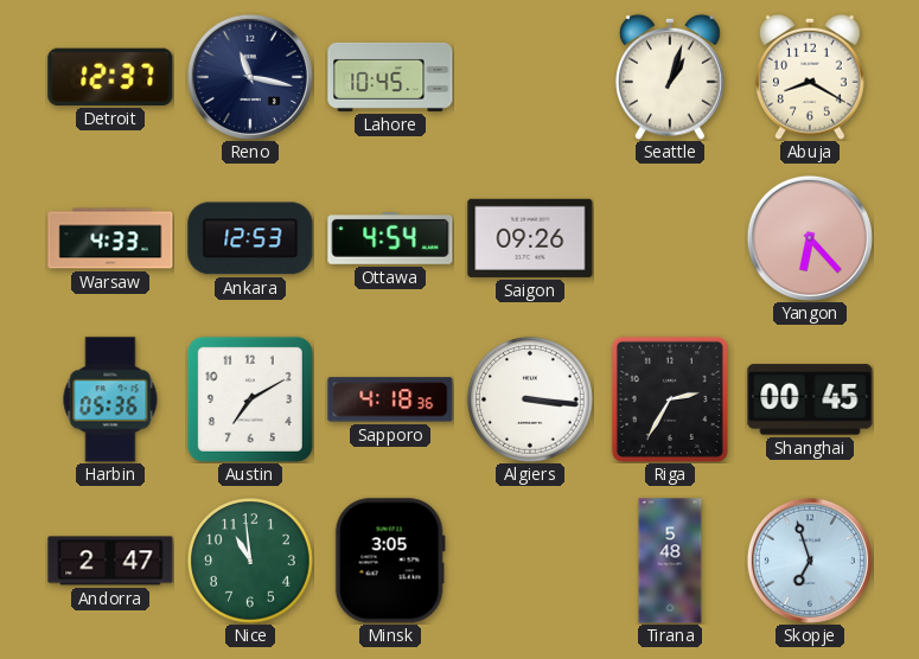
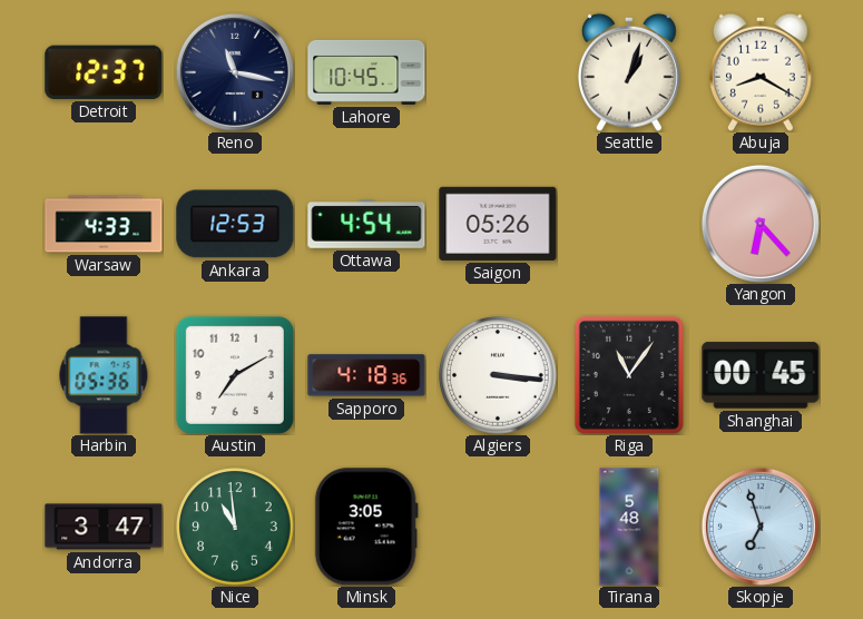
Saigon: 09:26 -> 05:26 (498, 224)
Riga: 2:35 -> 11:06 (629, 375)
Andorra: 2:47 -> 3:47 (104, 527)
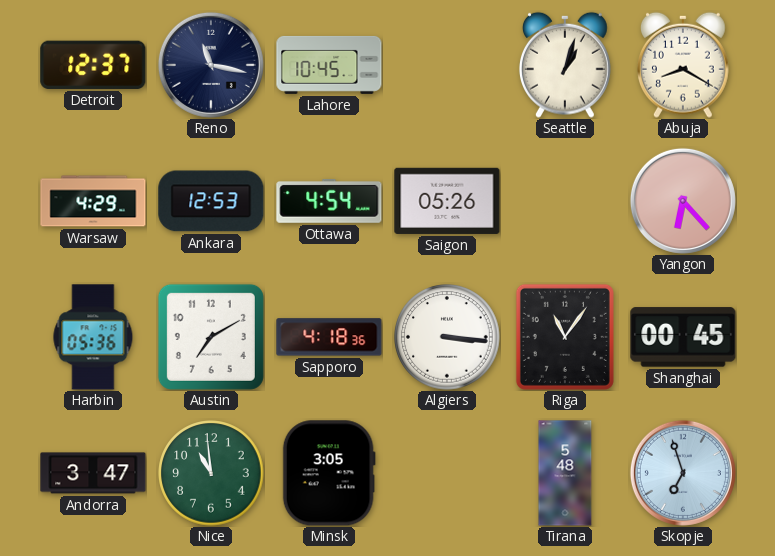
Warsaw: 4:33 -> 4:29 (93, 201)
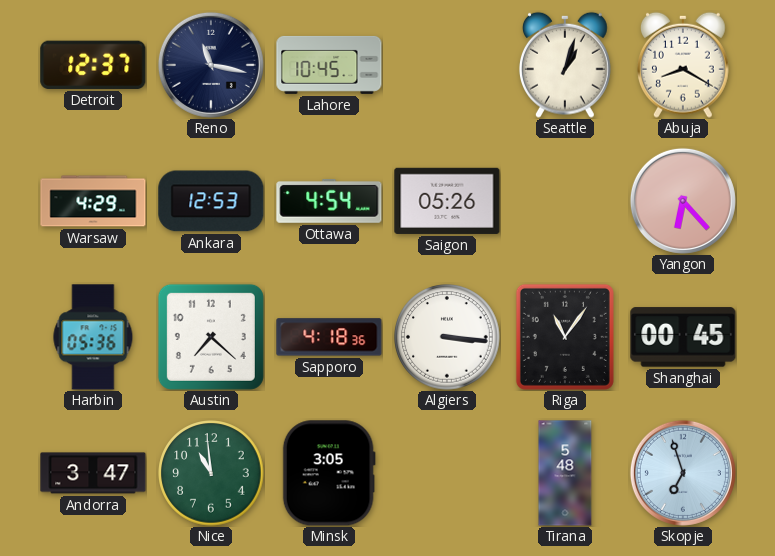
Austin: 7:10 -> 7:22 (211, 337)
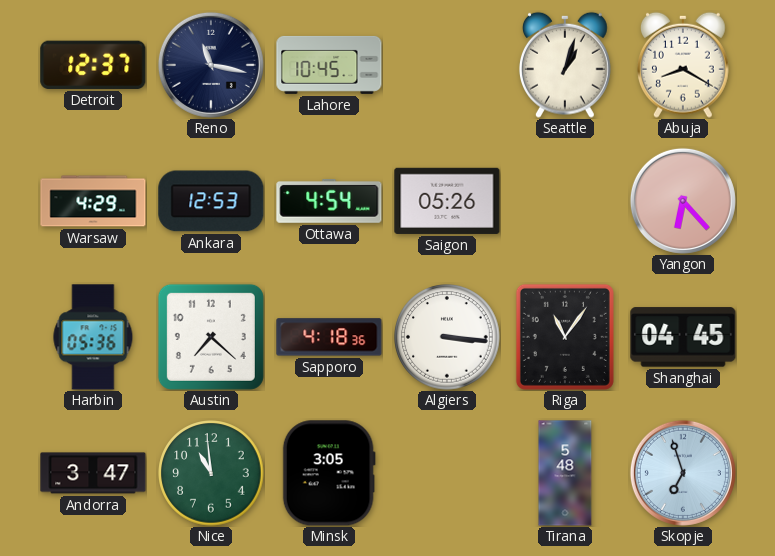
Shanghai: 00:45 -> 04:45 (683, 337)
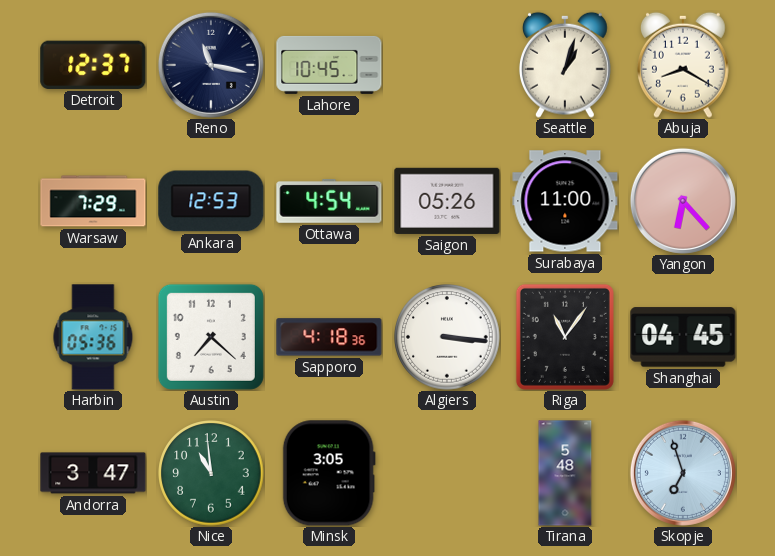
Warsaw: 4:29 -> 7:29 (93, 201)
Surabaya: none -> 11:00 (565, 201)
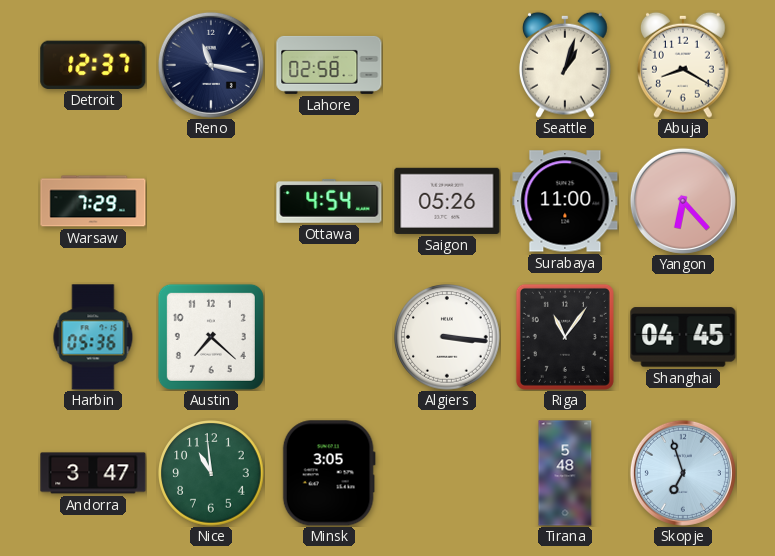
Lahore: 10:45 -> 02:58 (329, 65)
Ankara: 12:53 -> none (211, 201)
Sapporo: 4:18 -> none (329, 337)
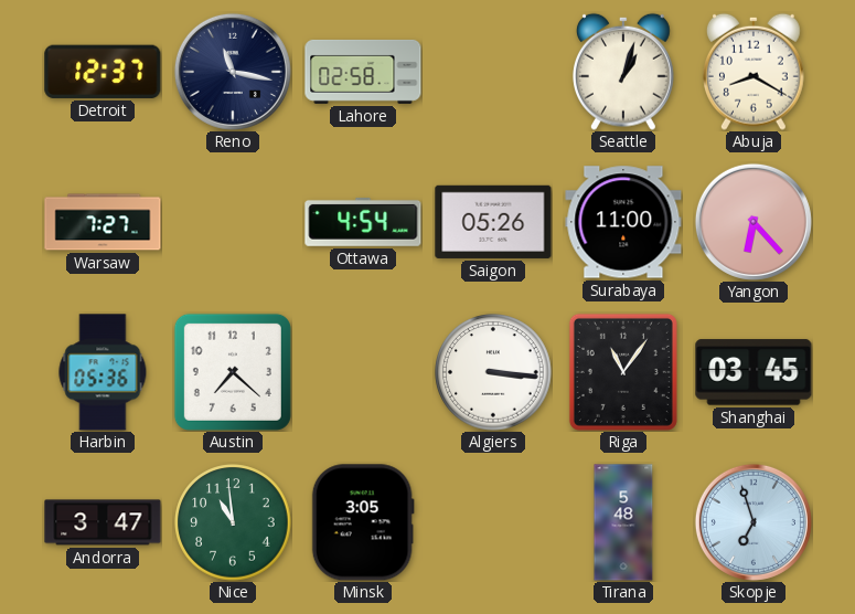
Warsaw: 7:29 -> 7:27 (103, 222)
Shanghai: 04:45 -> 03:45 (754, 372)
